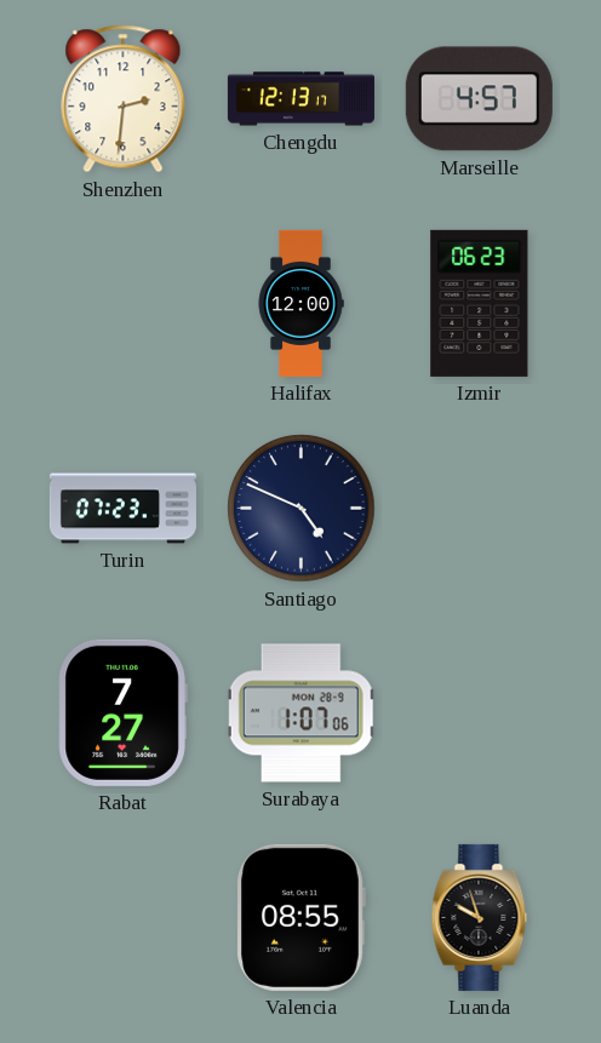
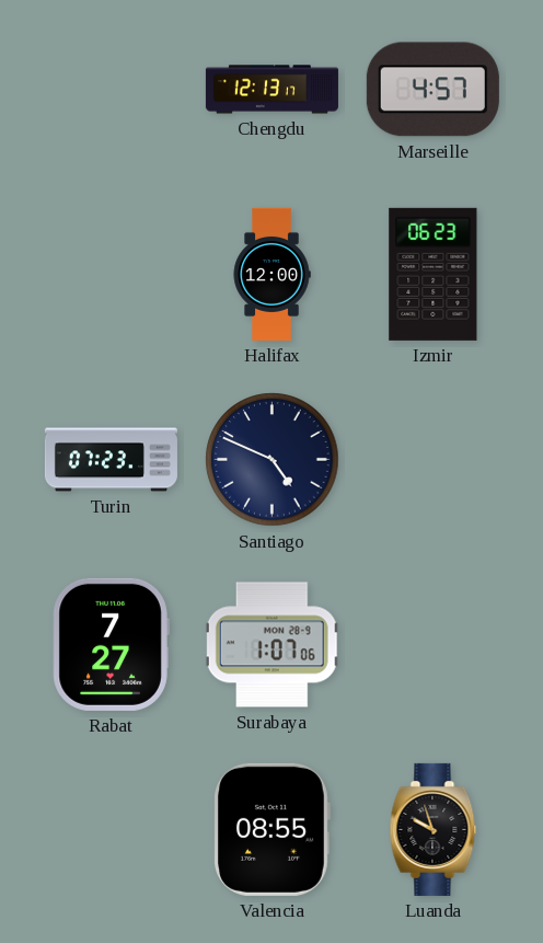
Shenzhen: 2:31 -> none (124, 99)
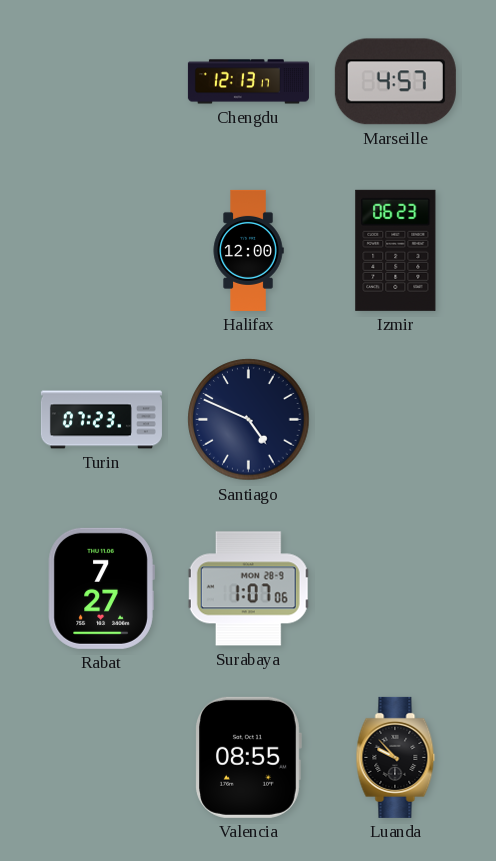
Luanda: 9:57 -> 9:53 (396, 757)
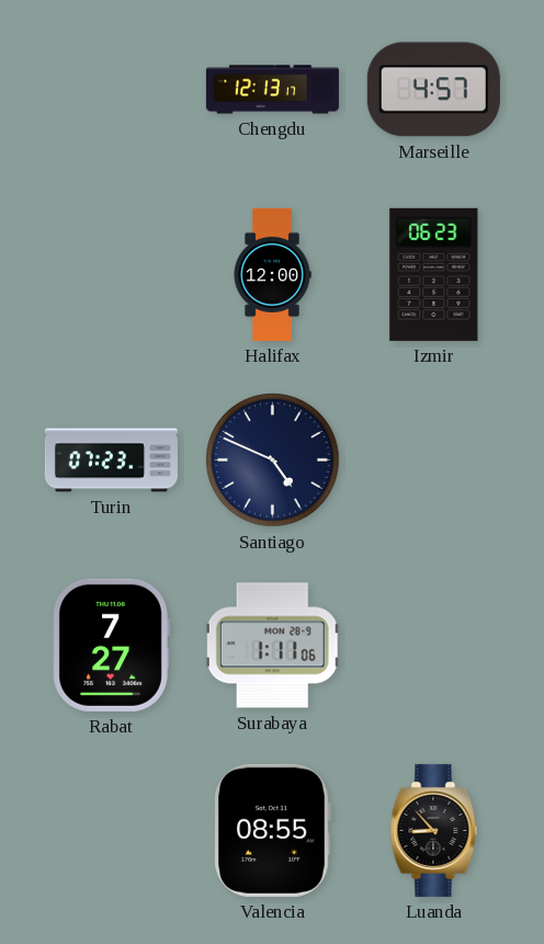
Surabaya: 1:07 -> 1:11 (273, 646)
Luanda: 9:53 -> 8:53 (434, 830)
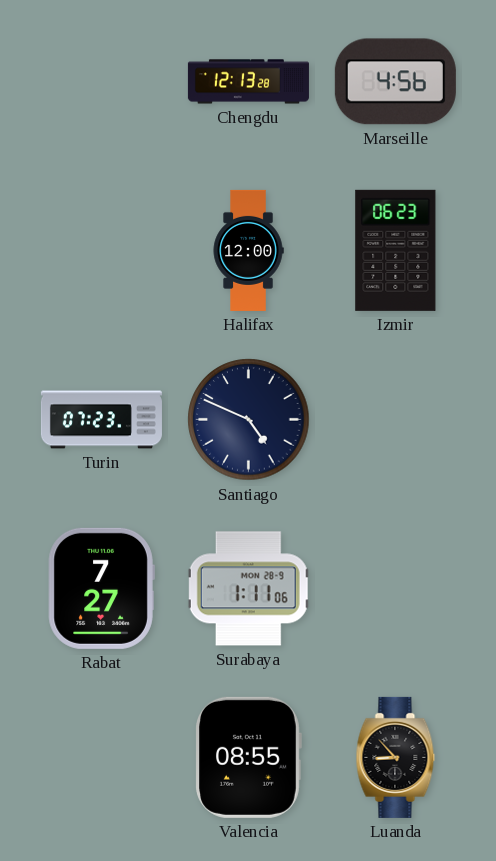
Chengdu: 12:13:17 -> 12:13:28 (248, 82)
Marseille: 4:57 -> 4:56 (395, 82)
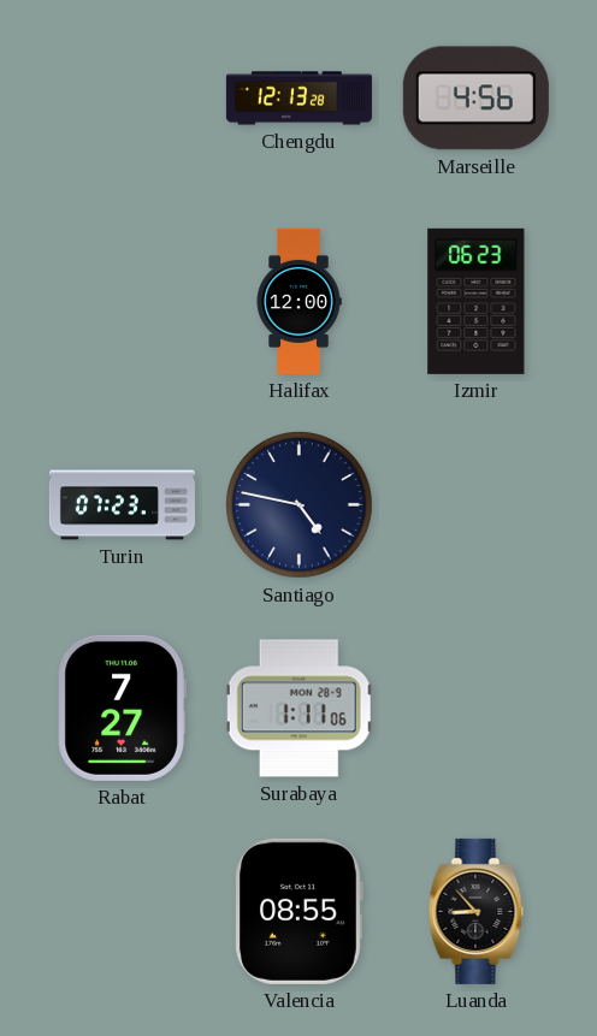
Santiago: 4:49 -> 4:47 (300, 505)
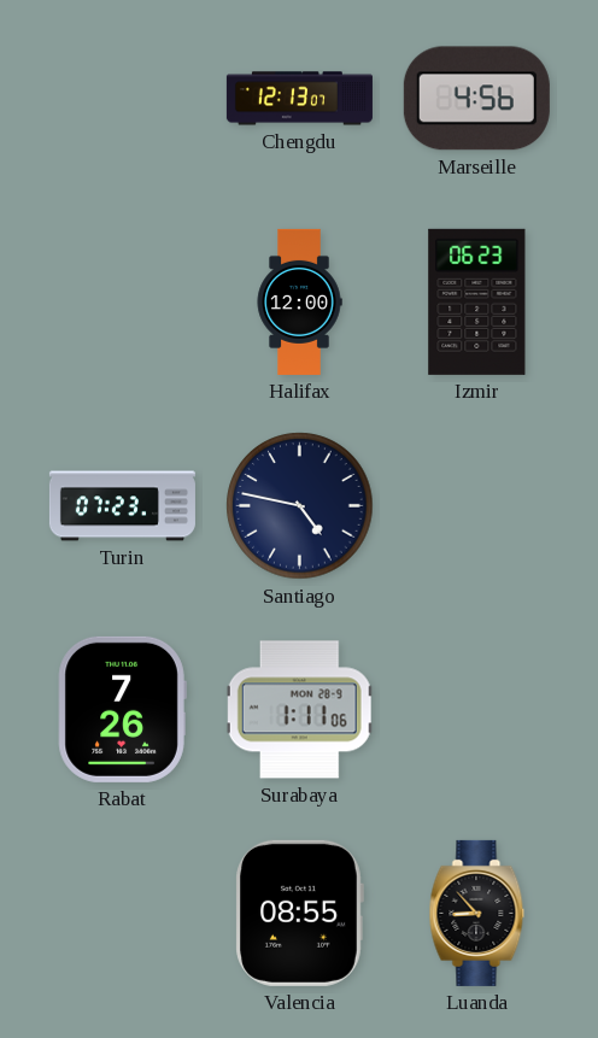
Chengdu: 12:13:28 -> 12:13:07 (299, 99)
Rabat: 7:27 -> 7:26 (122, 709)
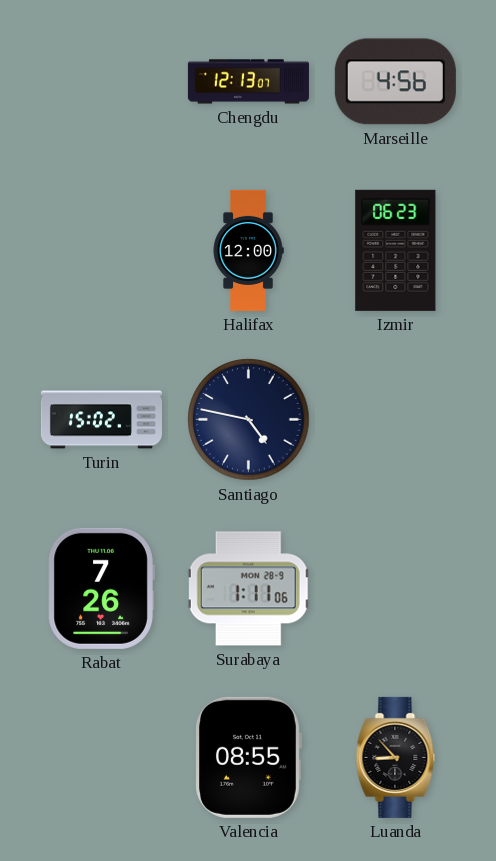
Turin: 07:23 -> 15:02 (101, 420)
